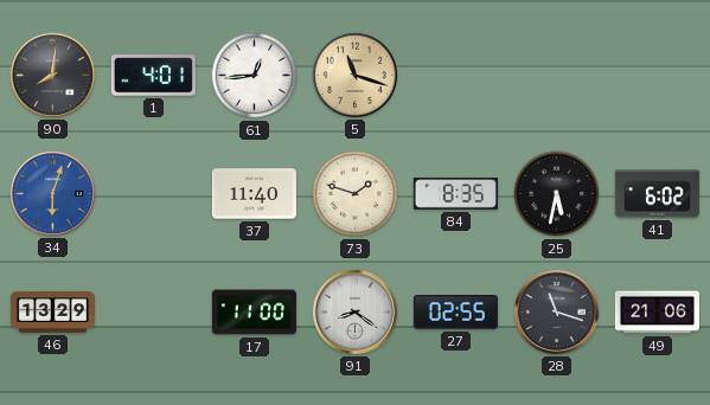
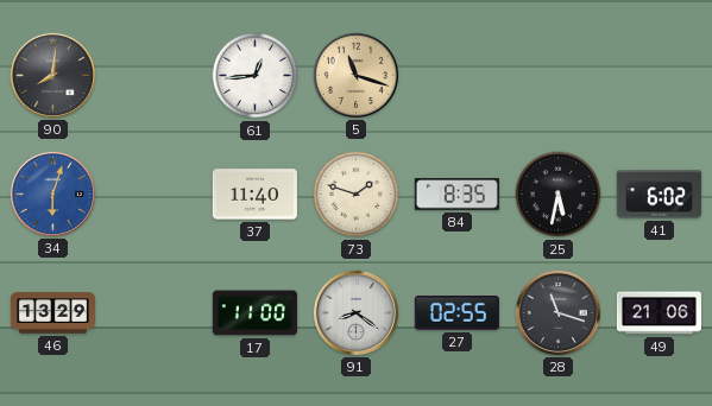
1: 4:01 -> none (153, 76)
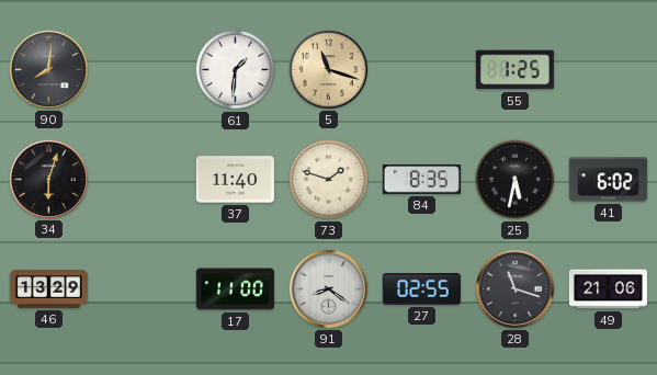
61: 12:44 -> 1:31 (236, 70)
55: none -> 1:25 (514, 70)
34 dial: blue -> black (48, 179)
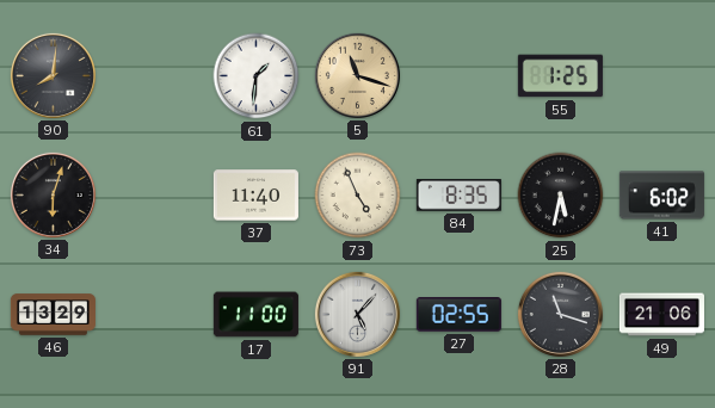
73: 1:48 -> 4:56 (358, 196)
91: 8:21 -> 5:07 (357, 314)
